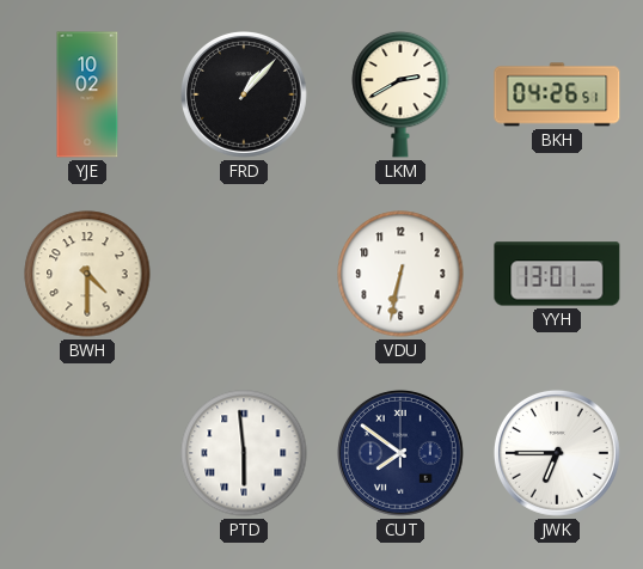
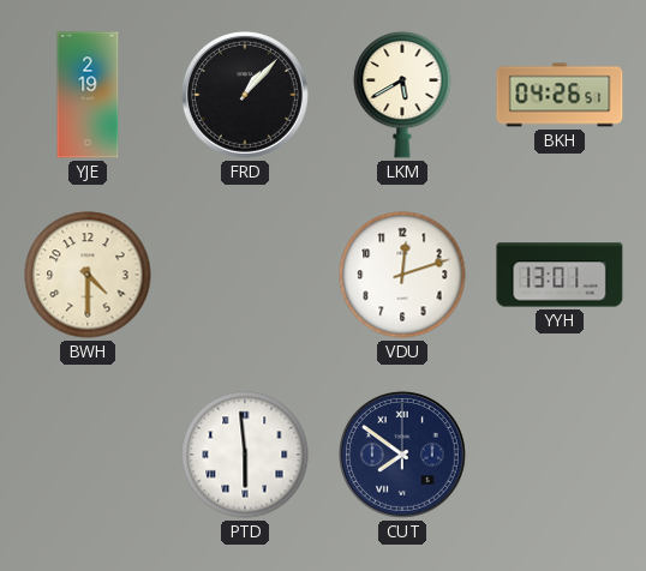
YJE: 10:02 -> 2:19 (88, 95)
LKM: 2:40 -> 5:40 (402, 95)
VDU: 6:32 -> 12:12 (402, 275)
JWK: 6:45 -> none (557, 453)
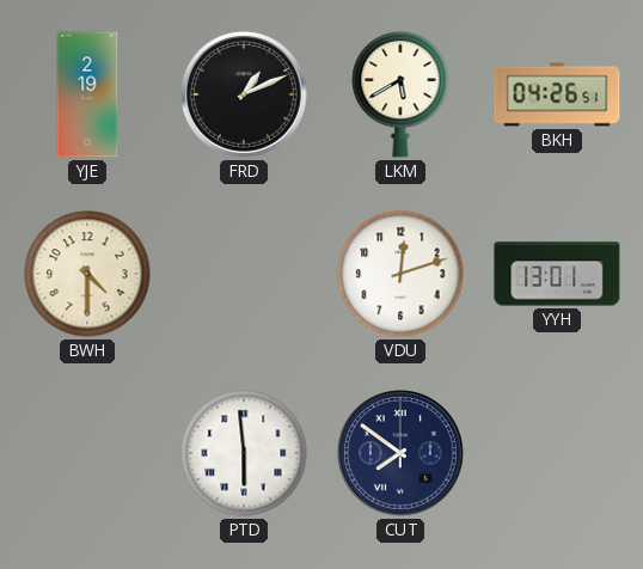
FRD: 1:07 -> 1:11 (244, 94)
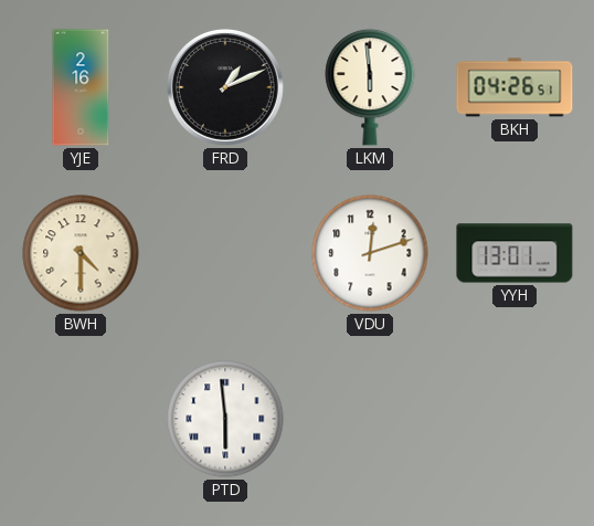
YJE: 2:19 -> 2:16 (81, 87)
LKM: 5:40 -> 5:59 (370, 87)
CUT: 7:51 -> none (400, 453)
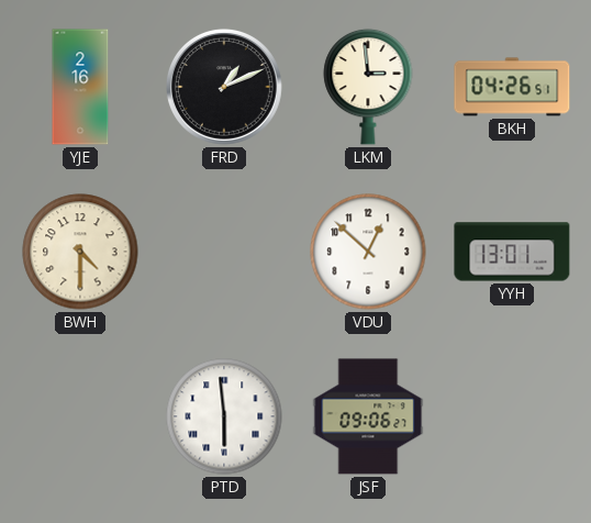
LKM: 5:59 -> 2:59 (368, 87)
VDU: 12:12 -> 12:52 (368, 252)
JSF: none -> 09:06 (368, 416)
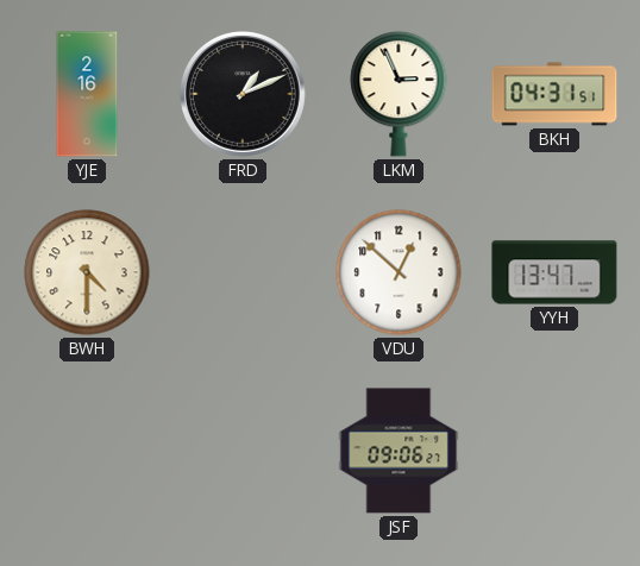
LKM: 2:59 -> 2:56 (399, 94)
BKH: 04:26 -> 04:31 (554, 94)
YYH: 13:01 -> 13:47 (554, 272)
PTD: 5:59 -> none (224, 416)
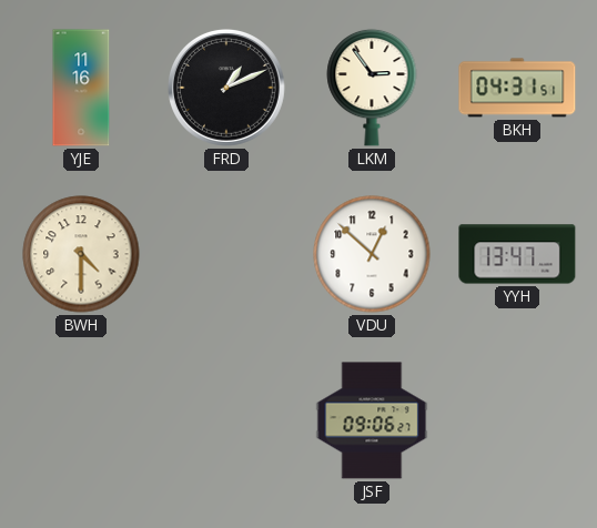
YJE: 2:16 -> 11:16 (81, 88)
LKM: 2:56 -> 2:54 (372, 88)
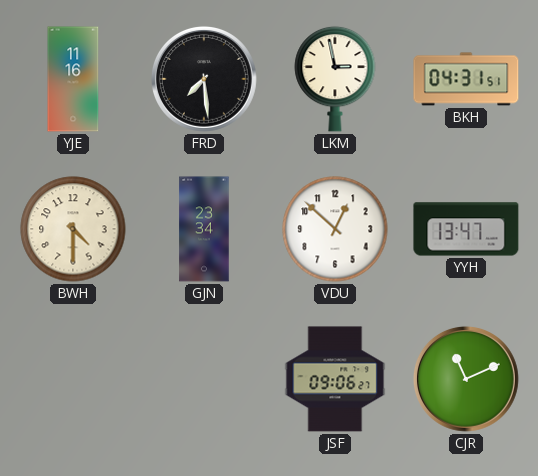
FRD: 1:11 -> 7:29 (204, 79)
LKM: 2:54 -> 2:58 (335, 79)
GJN: none -> 23:34 (204, 229)
CJR: none -> 11:11 (466, 379)
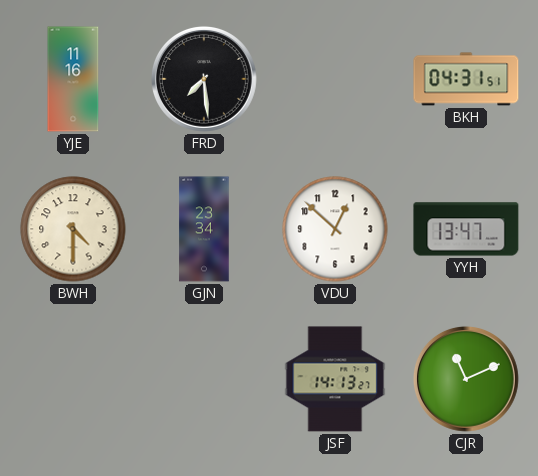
LKM: 2:58 -> none (335, 79)
JSF: 09:06 -> 14:13 (335, 379)
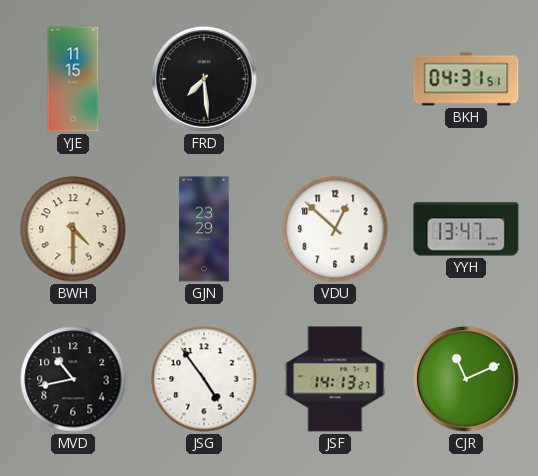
YJE: 11:16 -> 11:15 (73, 79)
GJN: 23:34 -> 23:29 (204, 229)
MVD: none -> 10:43 (73, 379)
JSG: none -> 4:54 (204, 379)
